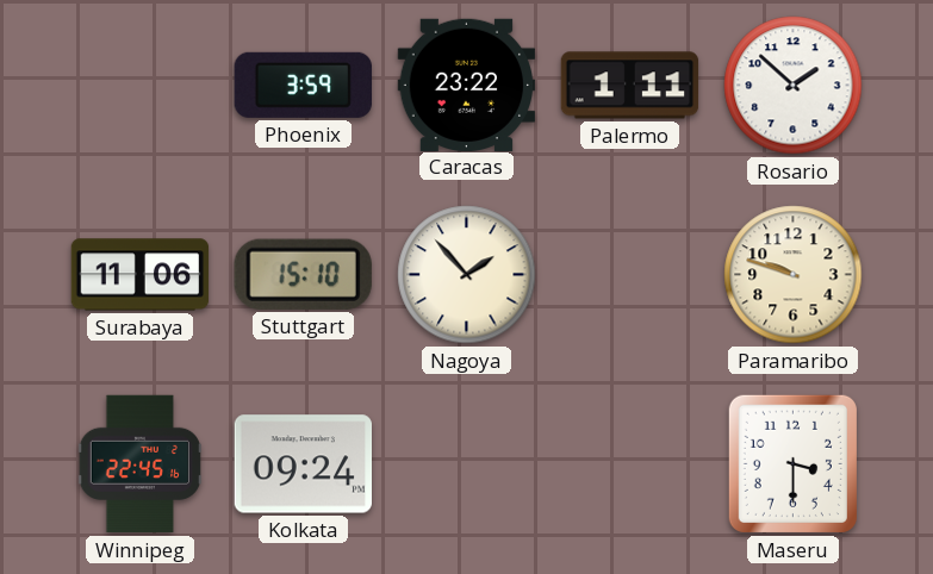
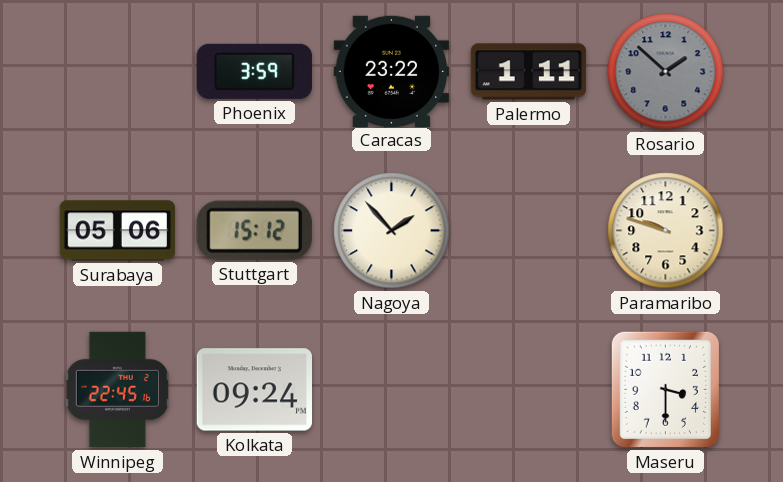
Rosario dial: white -> grey (666, 72)
Surabaya: 11:06 -> 05:06 (118, 231)
Stuttgart: 15:10 -> 15:12 (254, 230)
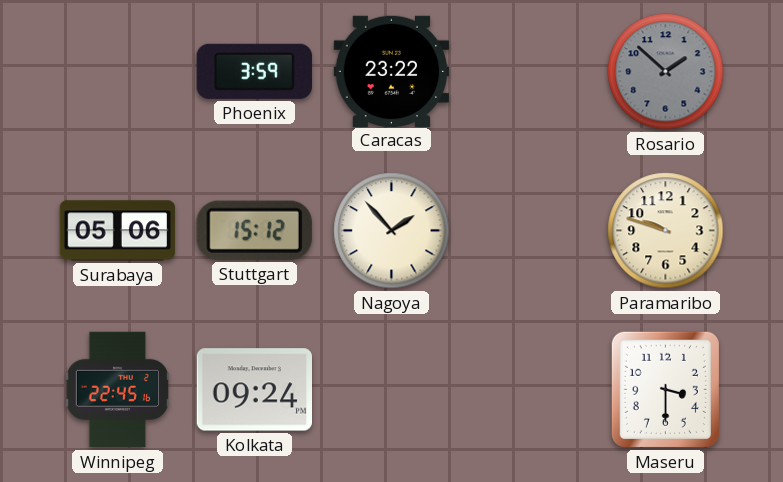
Palermo: 1:11 -> none (529, 72)
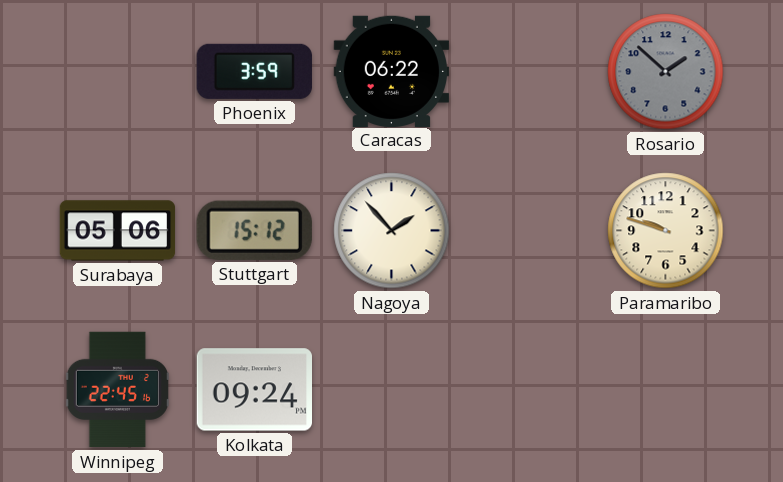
Caracas: 23:22 -> 06:22 (392, 71)
Maseru: 3:30 -> none (665, 389)
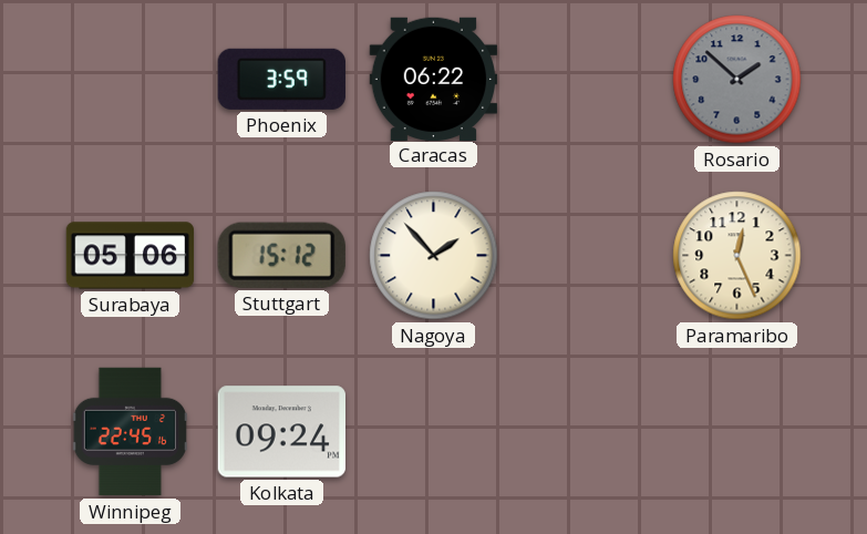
Paramaribo: 9:48 -> 12:26 (737, 256)
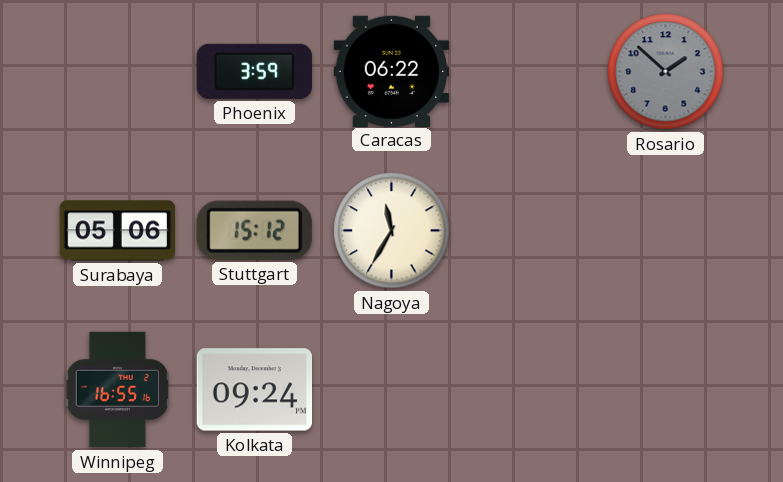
Nagoya: 1:53 -> 11:35 (392, 231)
Paramaribo: 12:26 -> none (737, 256)
Winnipeg: 22:45 -> 16:55 (117, 390)
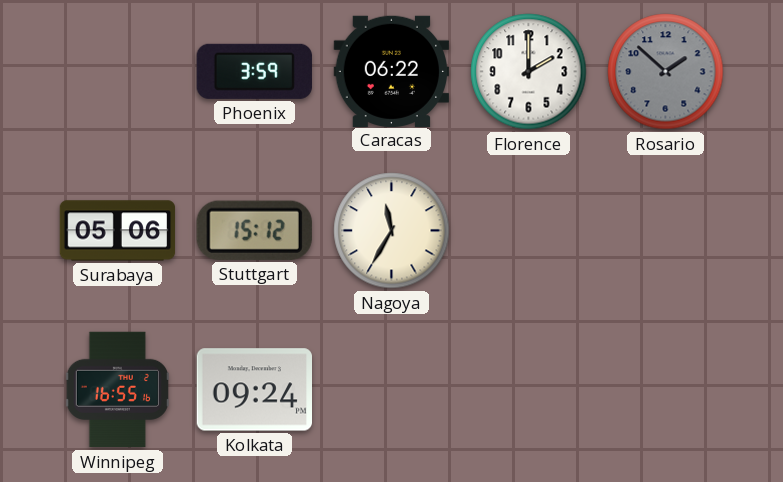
Florence: none -> 2:00 (529, 72)
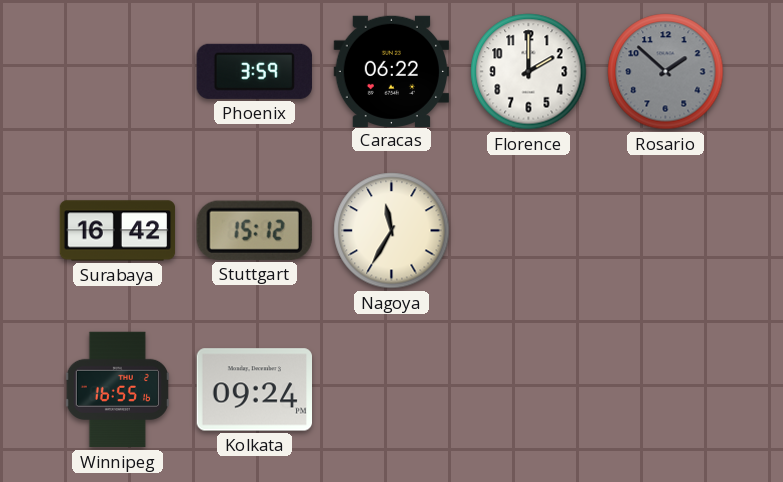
Surabaya: 05:06 -> 16:42 (118, 231)
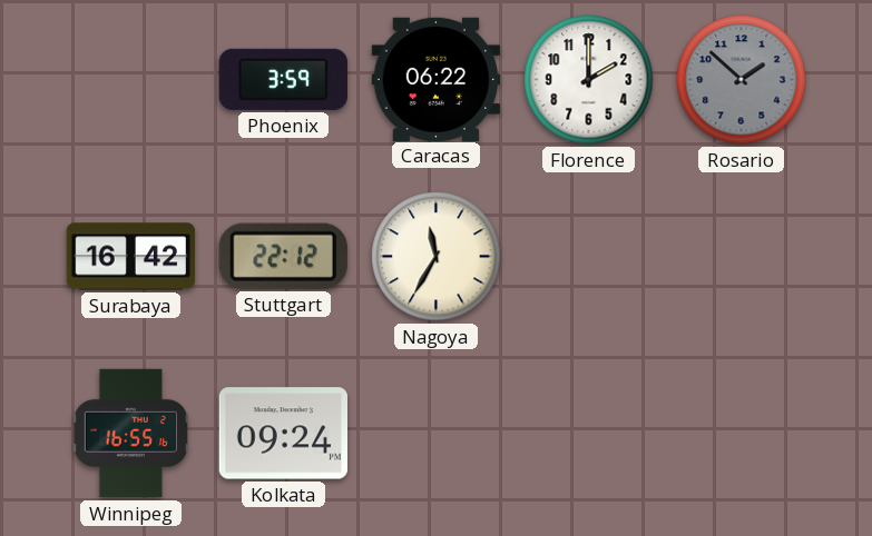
Stuttgart: 15:12 -> 22:12 (283, 256)
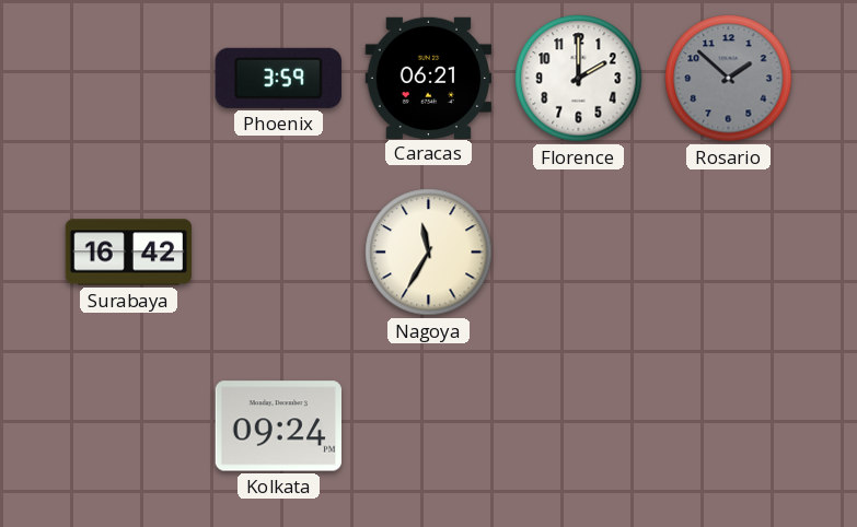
Caracas: 06:22 -> 06:21 (429, 78)
Stuttgart: 22:12 -> none (283, 256)
Winnipeg: 16:55 -> none (130, 434)
